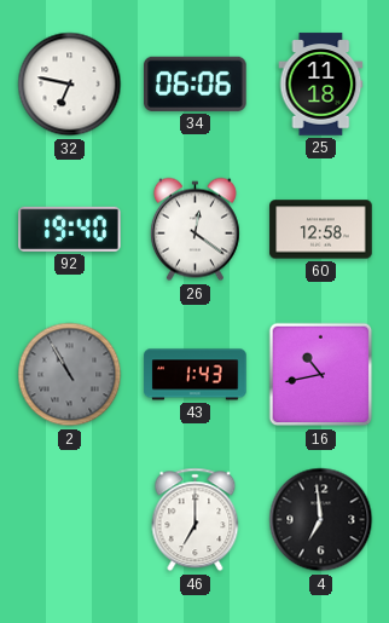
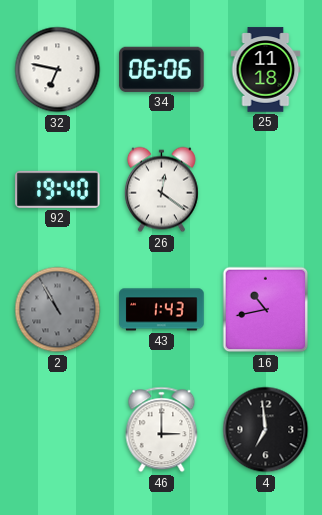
60: 12:58 -> none (321, 230)
46: 7:00 -> 3:00 (162, 430)
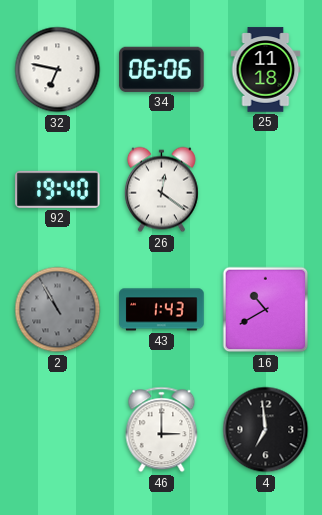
16: 10:43 -> 10:40 (266, 310)
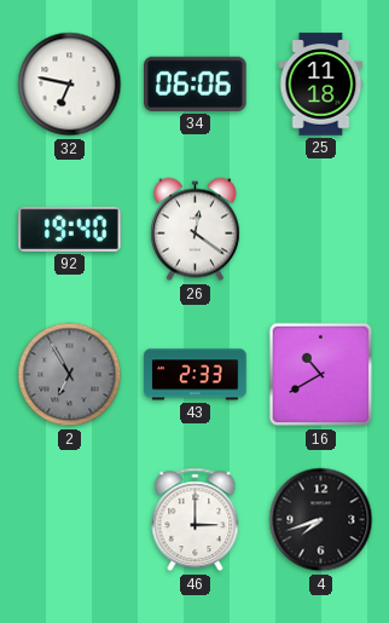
2: 10:55 -> 6:55 (70, 375)
43: 1:43 -> 2:33 (196, 375)
4: 6:59 -> 7:42 (321, 520)
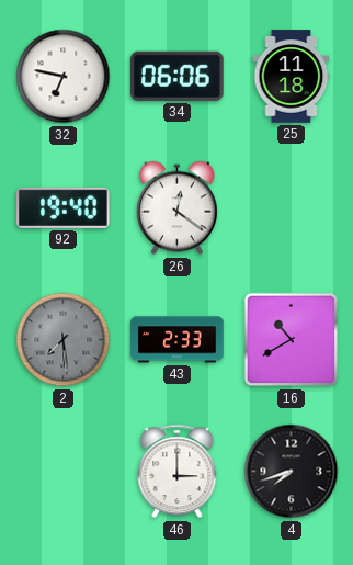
2: 6:55 -> 7:29 (64, 340)
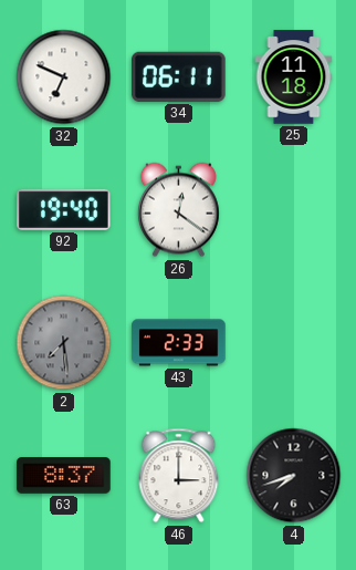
32: 6:47 -> 6:49 (64, 77)
34: 06:06 -> 06:11 (179, 76)
16: 10:40 -> none (292, 340)
63: none -> 8:37 (64, 476)
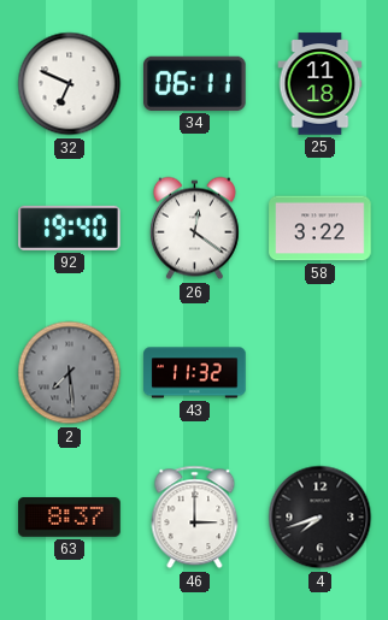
58: none -> 3:22 (321, 229)
43: 2:33 -> 11:32 (195, 373)
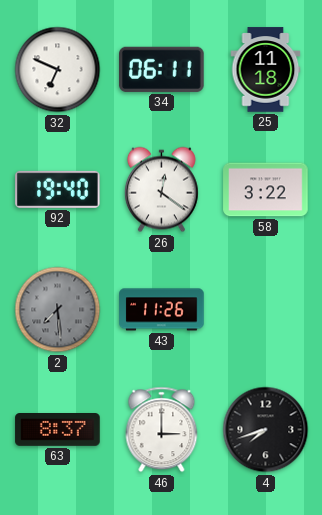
43: 11:32 -> 11:26 (162, 310)
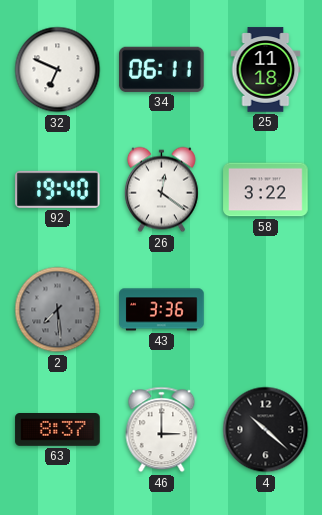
43: 11:26 -> 3:36 (162, 310)
4: 7:42 -> 10:22 (266, 430)
